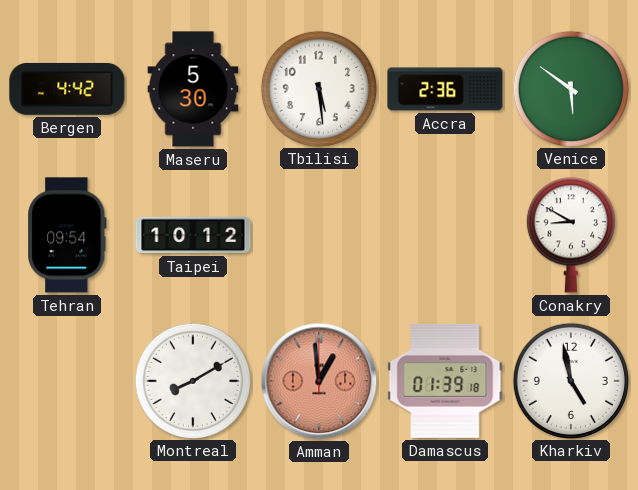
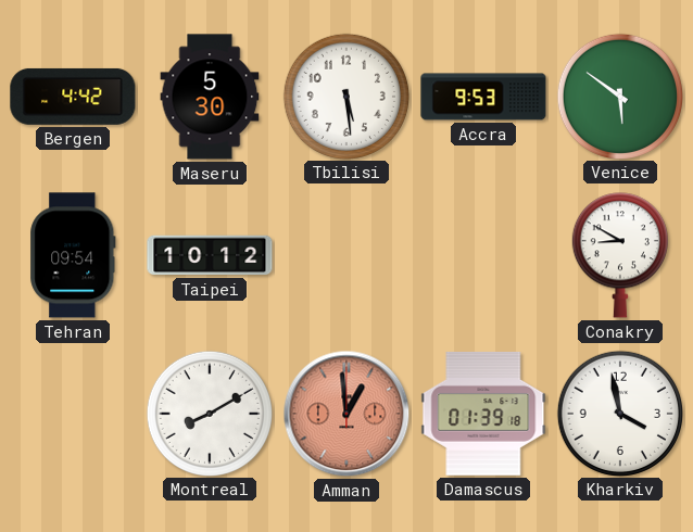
Accra: 2:36 -> 9:53 (483, 97)
Kharkiv: 4:58 -> 3:58 (619, 413)
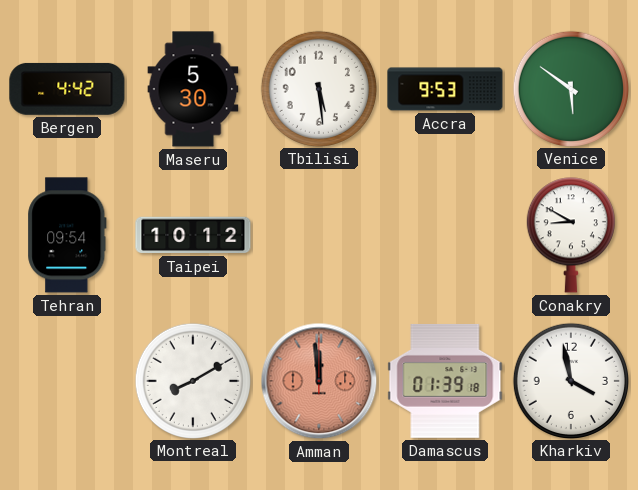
Amman: 12:59 -> 11:59 (319, 381)
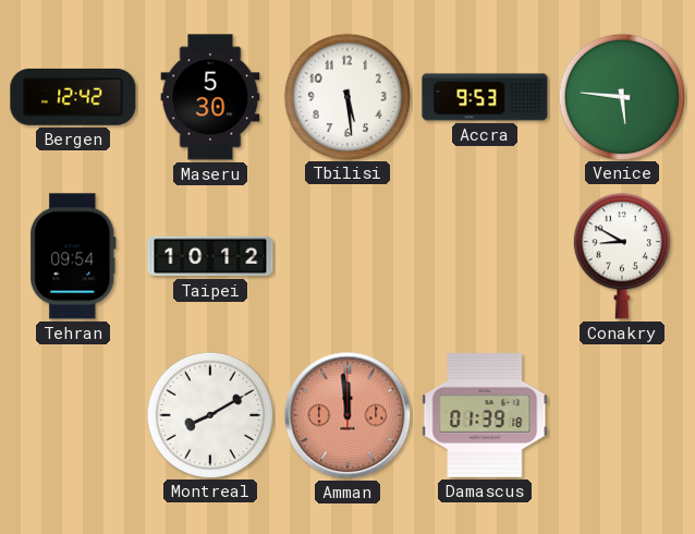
Bergen: 4:42 -> 12:42 (73, 97)
Venice: 5:51 -> 5:46 (621, 96)
Kharkiv: 3:58 -> none (570, 380)
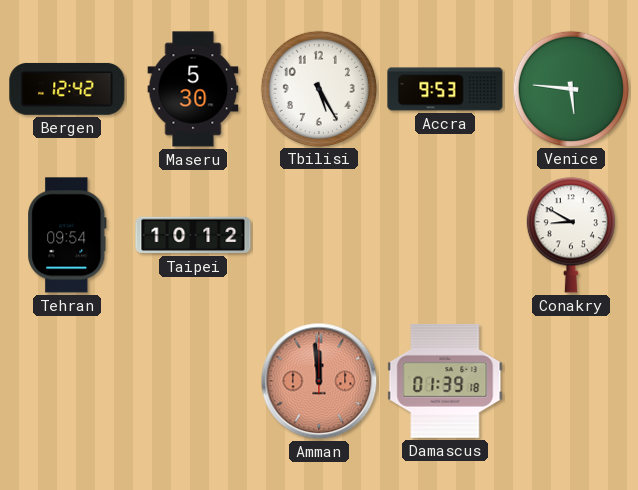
Tbilisi: 5:29 -> 5:25 (318, 88)
Montreal: 8:10 -> none (209, 414)
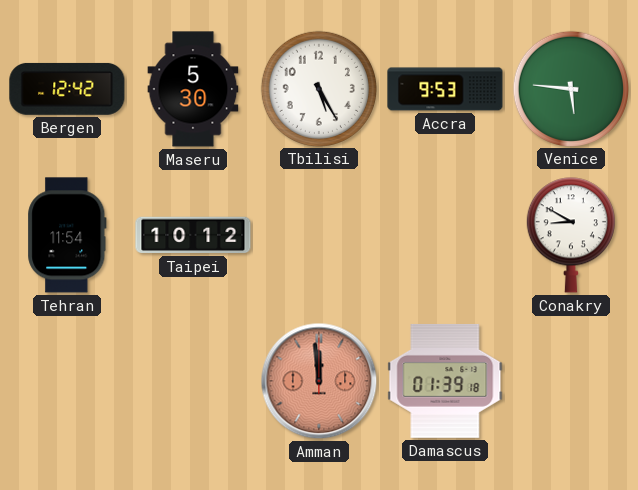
Tehran: 09:54 -> 11:54 (67, 235)
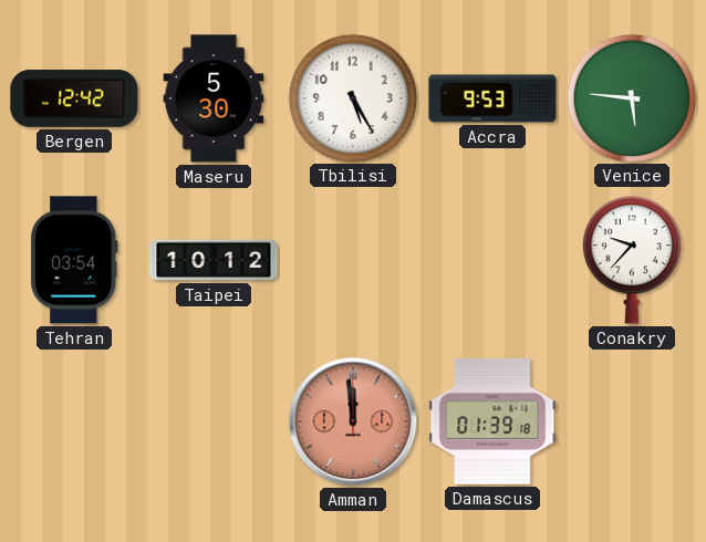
Tehran: 11:54 -> 03:54 (74, 260)
Conakry: 8:50 -> 9:37 (632, 260)
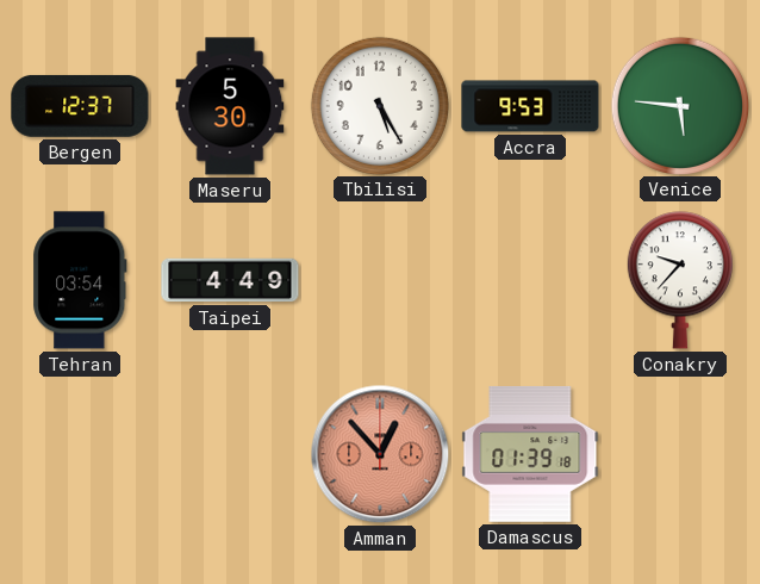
Bergen: 12:42 -> 12:37 (80, 106)
Taipei: 10:12 -> 4:49 (230, 280)
Amman: 11:59 -> 12:53 (380, 454)
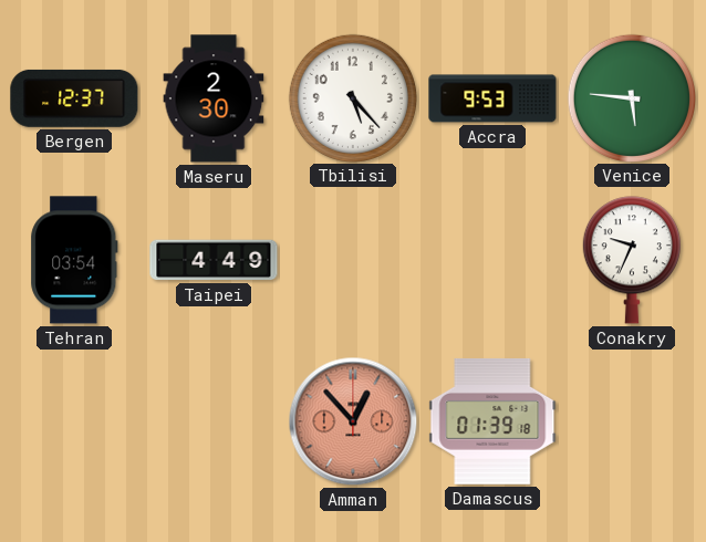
Maseru: 5:30 -> 2:30 (214, 98)
Tbilisi: 5:25 -> 5:23 (352, 97)
Conakry: 9:37 -> 9:34 (632, 260)
